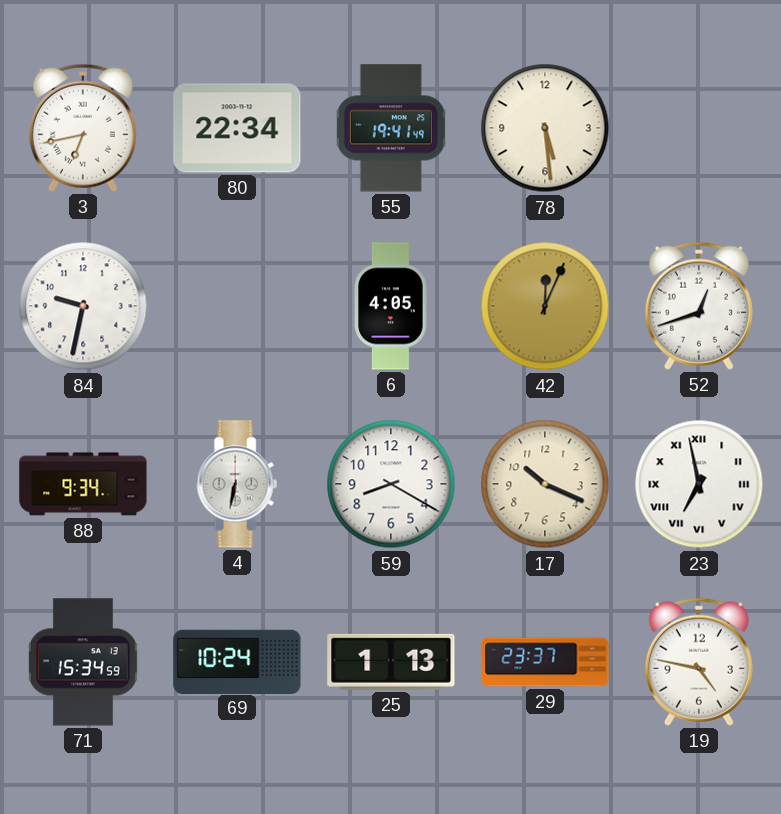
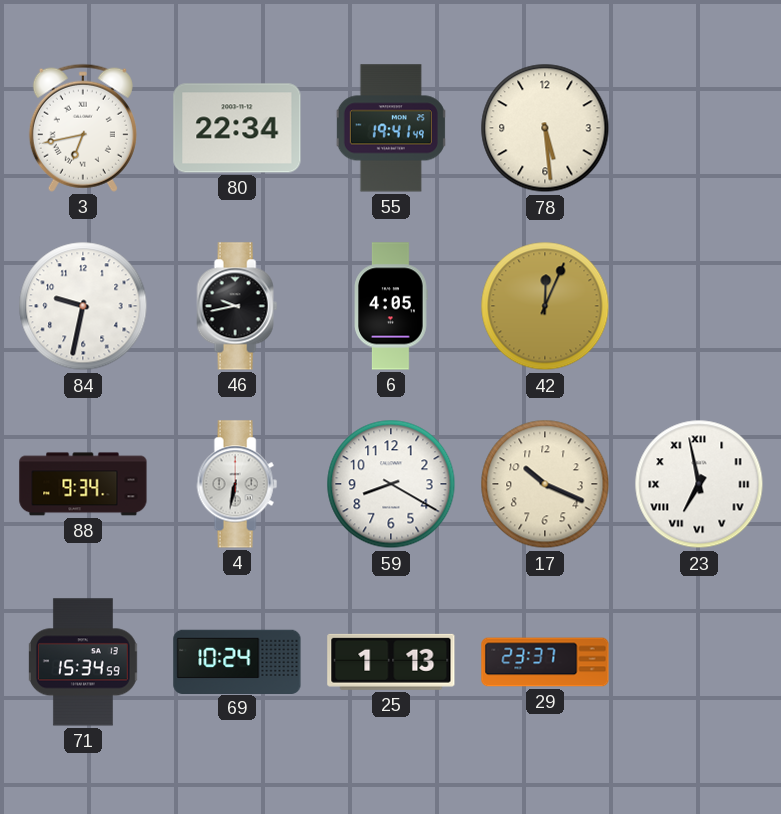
46: none -> 9:43 (237, 306)
52: 12:42 -> none (699, 306)
19: 4:47 -> none (699, 662)
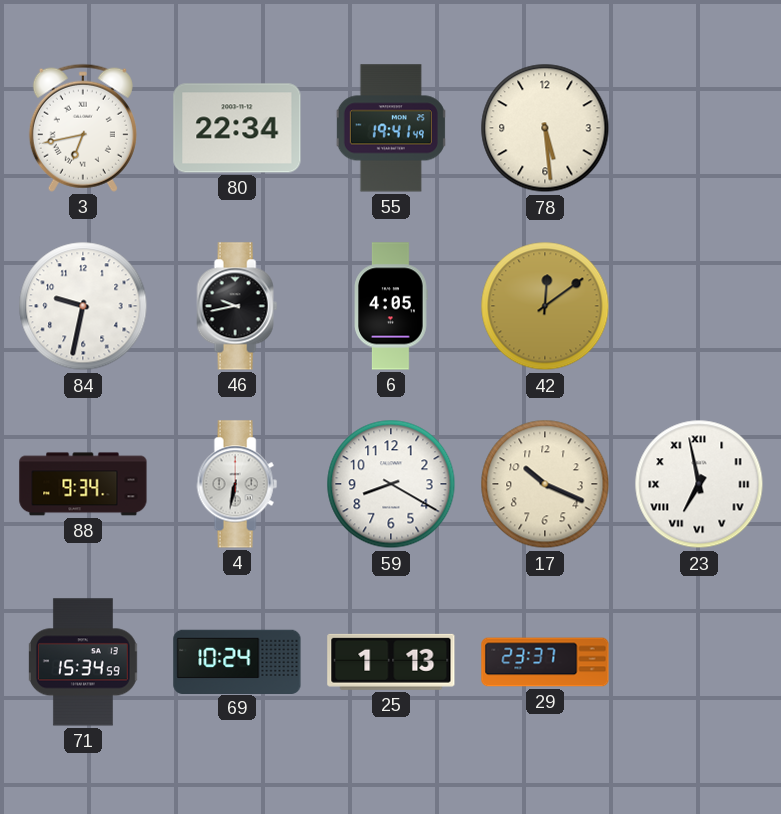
42: 12:04 -> 12:09 (545, 306)
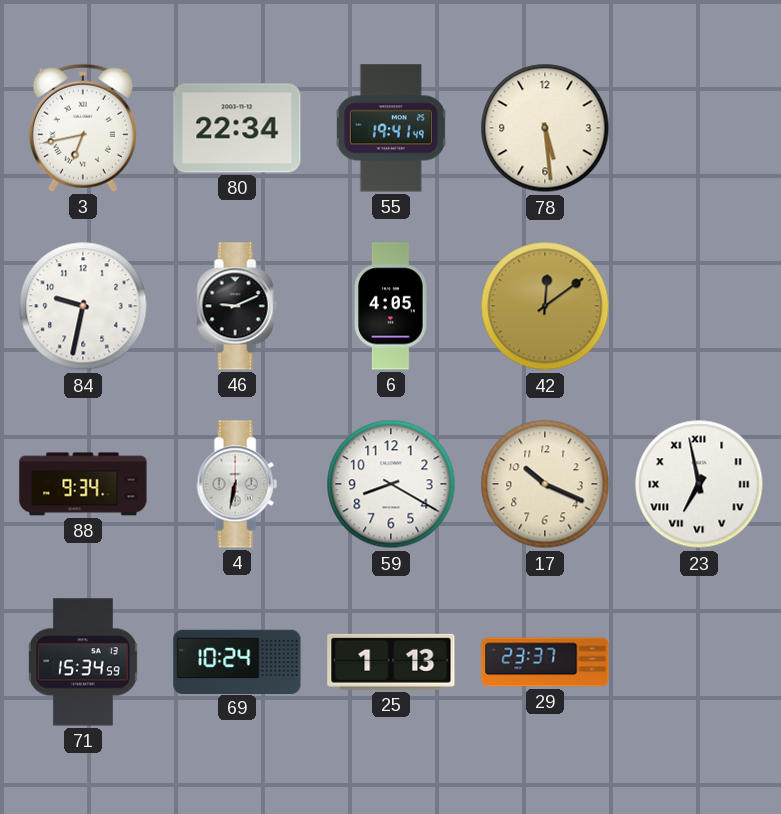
46: 9:43 -> 9:11 (237, 306)
